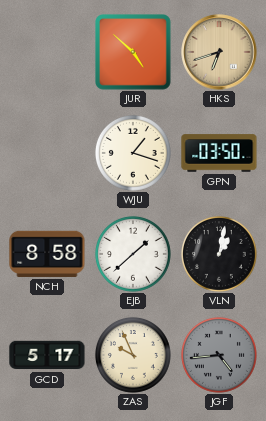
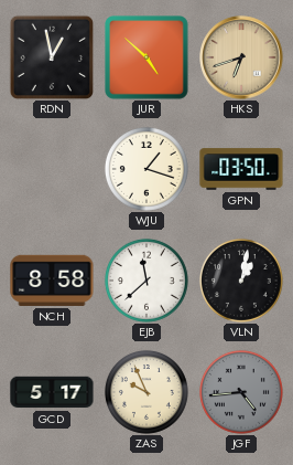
RDN: none -> 12:58 (51, 56)
EJB: 1:38 -> 11:38 (146, 281)
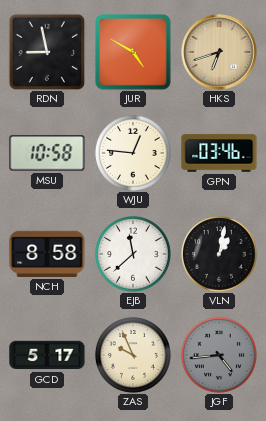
RDN: 12:58 -> 8:58 (46, 51)
JUR: 4:52 -> 4:50 (134, 53)
MSU: none -> 10:58 (47, 153)
WJU: 1:18 -> 12:46 (133, 153)
GPN: 03:50 -> 03:46 (219, 153)
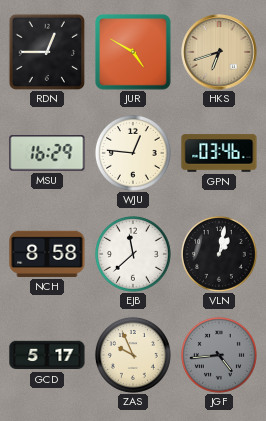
RDN: 8:58 -> 12:45 (46, 51)
MSU: 10:58 -> 16:29 (47, 153)
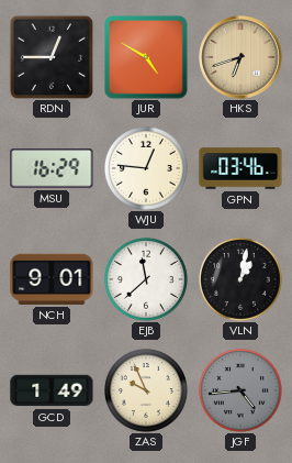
NCH: 8:58 -> 9:01 (52, 279)
GCD: 5:17 -> 1:49 (52, 390)
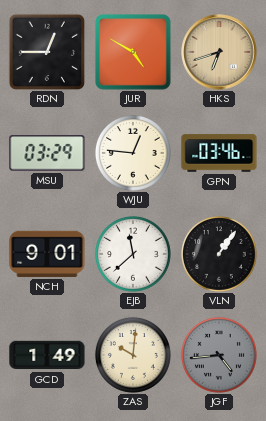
MSU: 16:29 -> 03:29 (47, 153)
VLN: 1:02 -> 1:06 (219, 254)
ZAS: 9:56 -> 10:01 (133, 355)
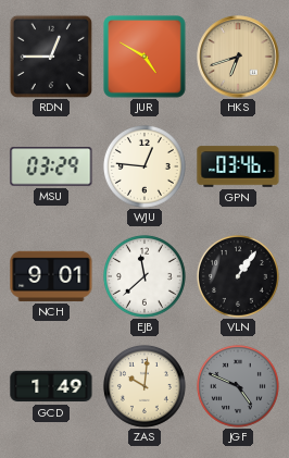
JGF: 4:44 -> 4:49 (238, 386)
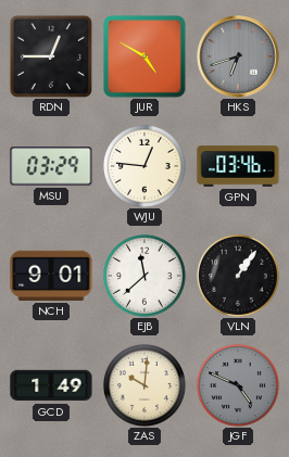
HKS dial: champagne -> grey (238, 56)
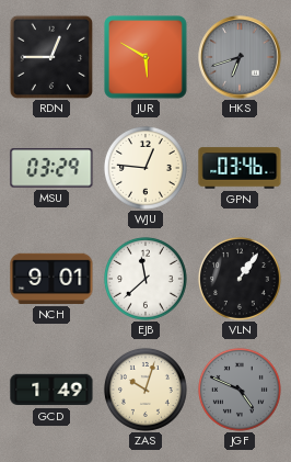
JUR: 4:50 -> 5:50 (147, 58)
ZAS: 10:01 -> 10:03 (145, 390)
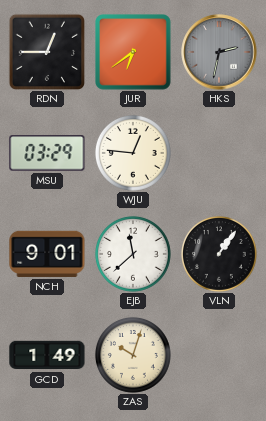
JUR: 5:50 -> 6:39 (134, 53)
HKS: 6:42 -> 2:32 (219, 52)
GPN: 03:46 -> none (240, 168)
JGF: 4:49 -> none (240, 390)
